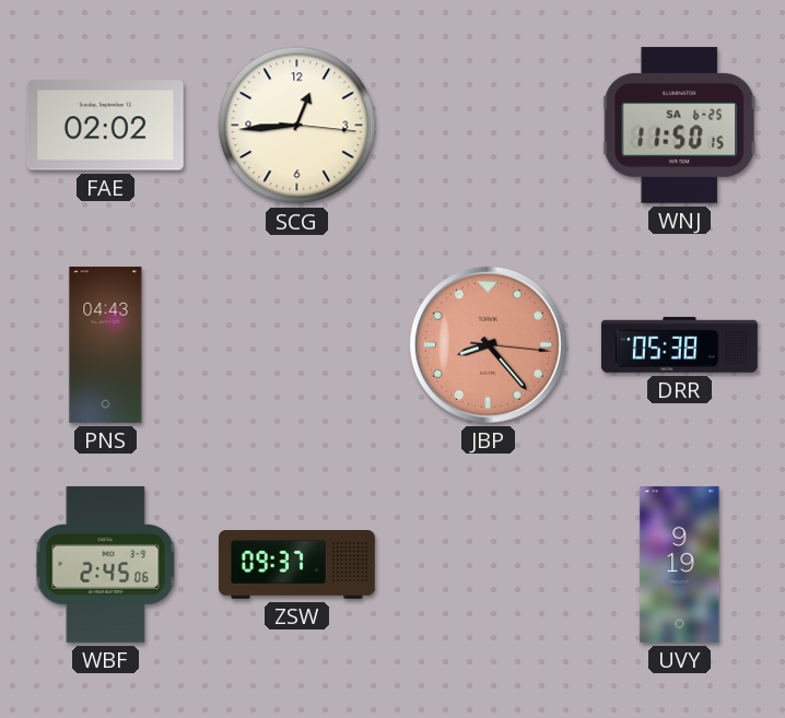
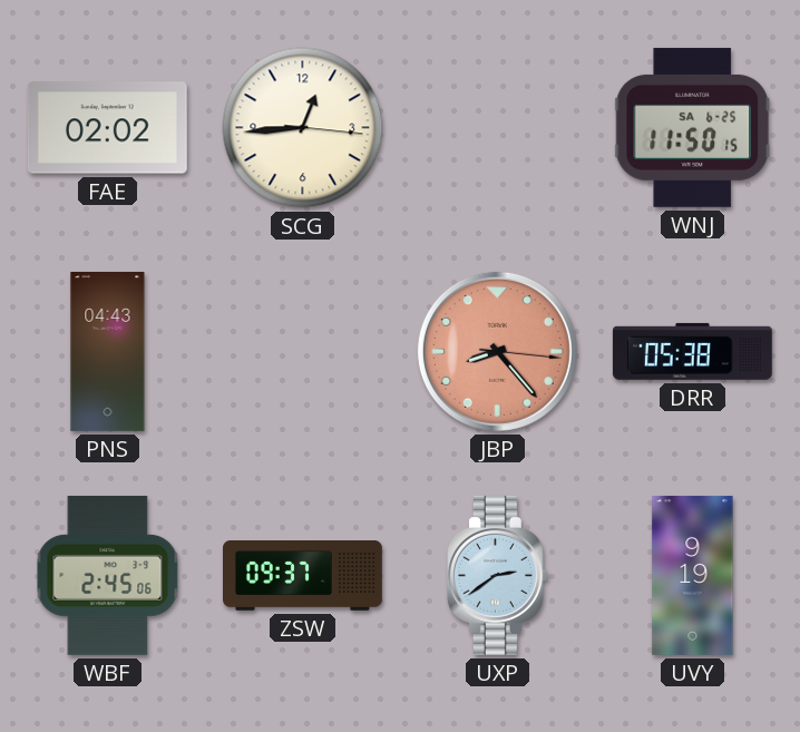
UXP: none -> 2:39 (497, 575)
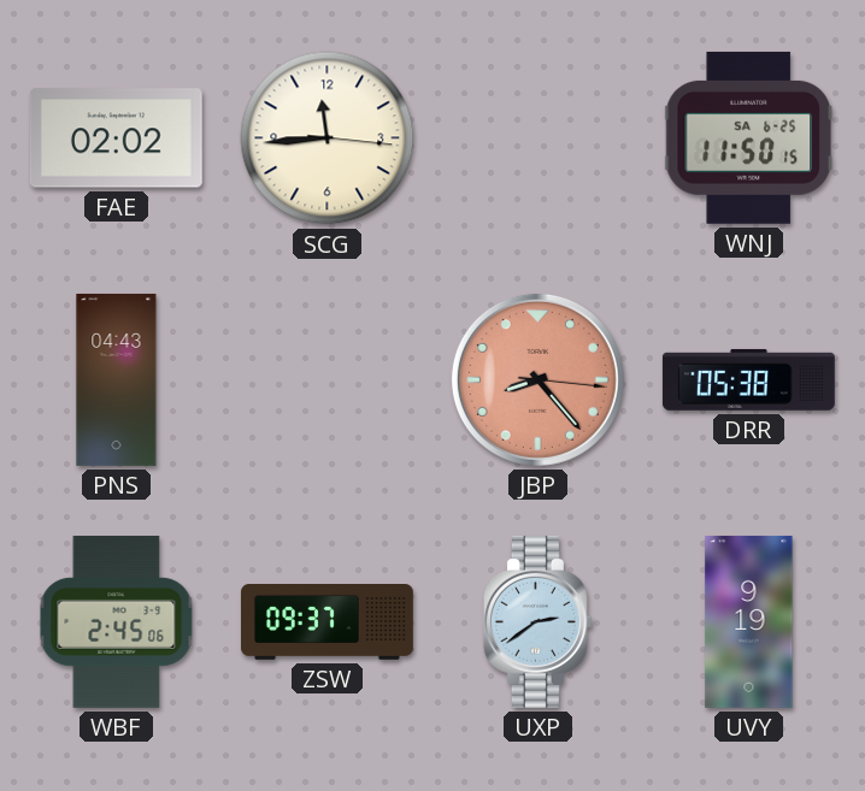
SCG: 12:44 -> 11:44 (328, 138)
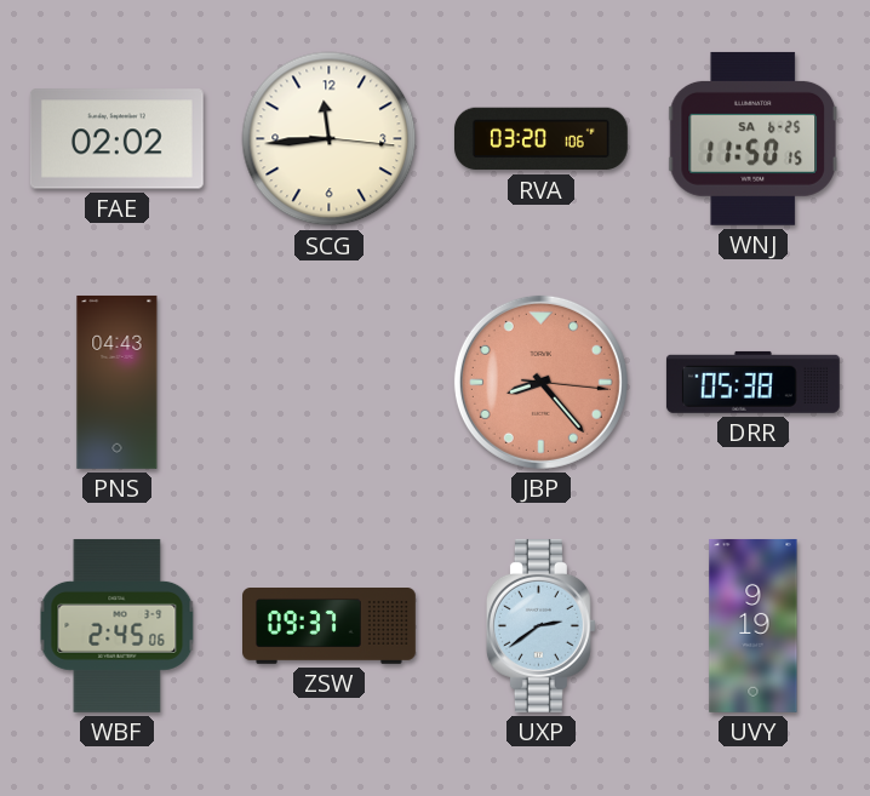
RVA: none -> 03:20 (540, 139)
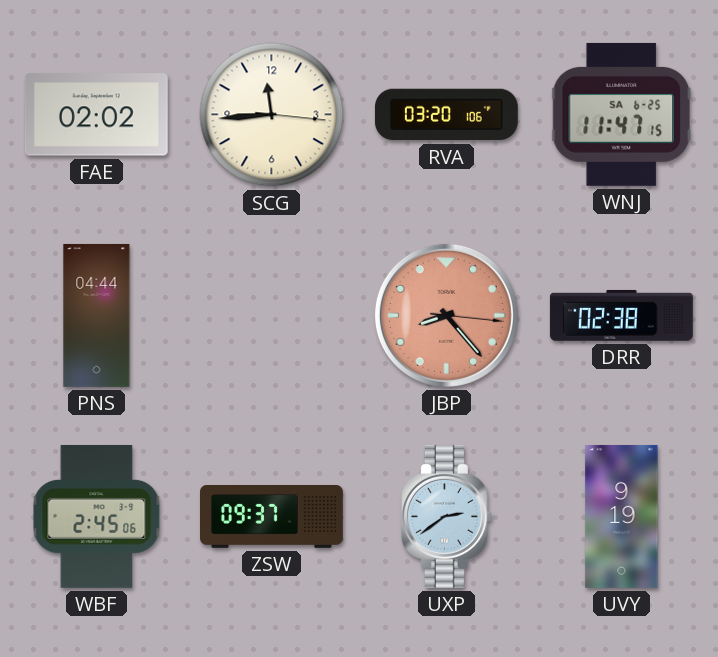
WNJ: 11:50 -> 11:47 (621, 114)
PNS: 04:43 -> 04:44 (97, 315)
DRR: 05:38 -> 02:38 (621, 315)
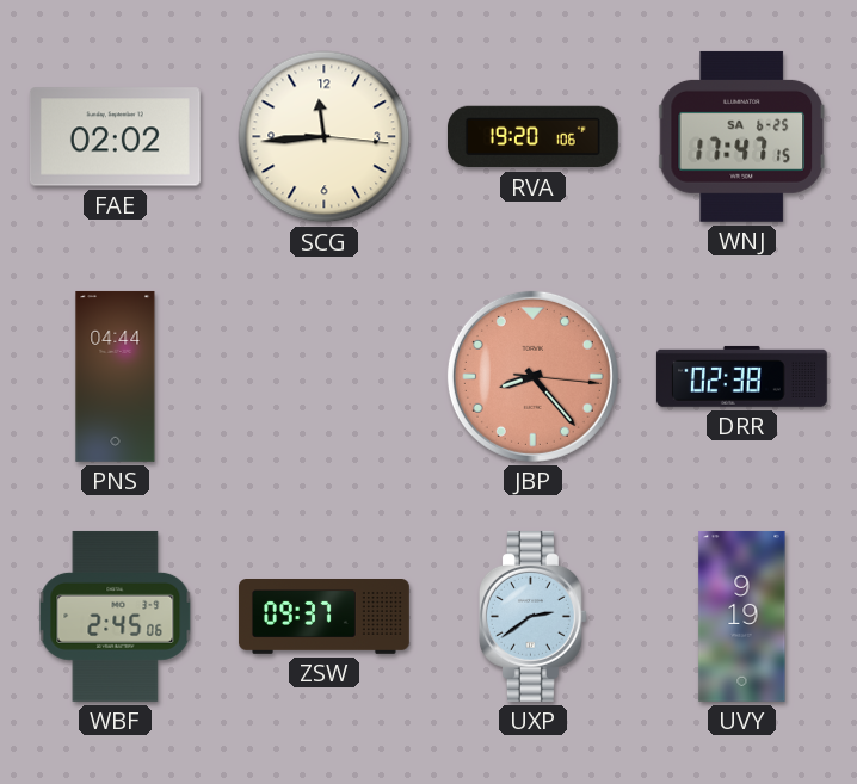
RVA: 03:20 -> 19:20 (532, 137)
WNJ: 11:47 -> 17:47 (741, 136)
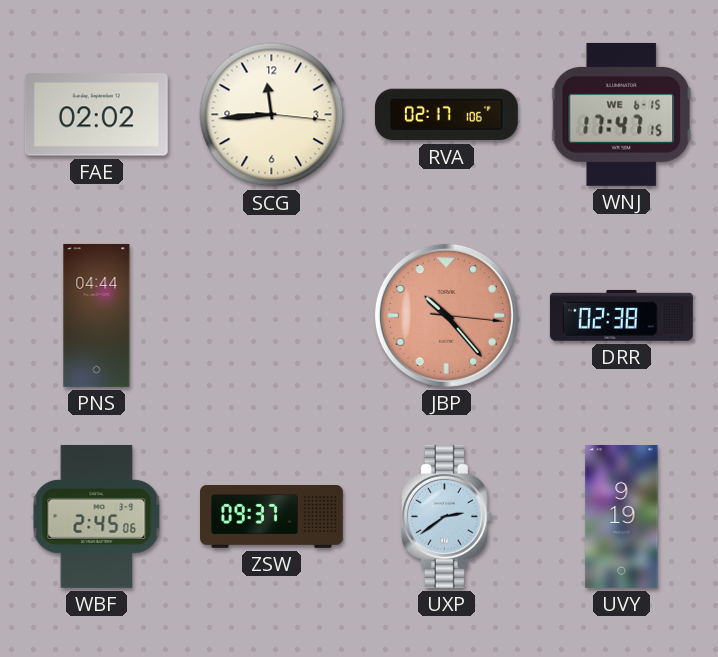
RVA: 19:20 -> 02:17 (446, 115)
WNJ date: SA 6-25 -> WE 6-15 (621, 114)
JBP: 8:23 -> 10:23 (446, 315)
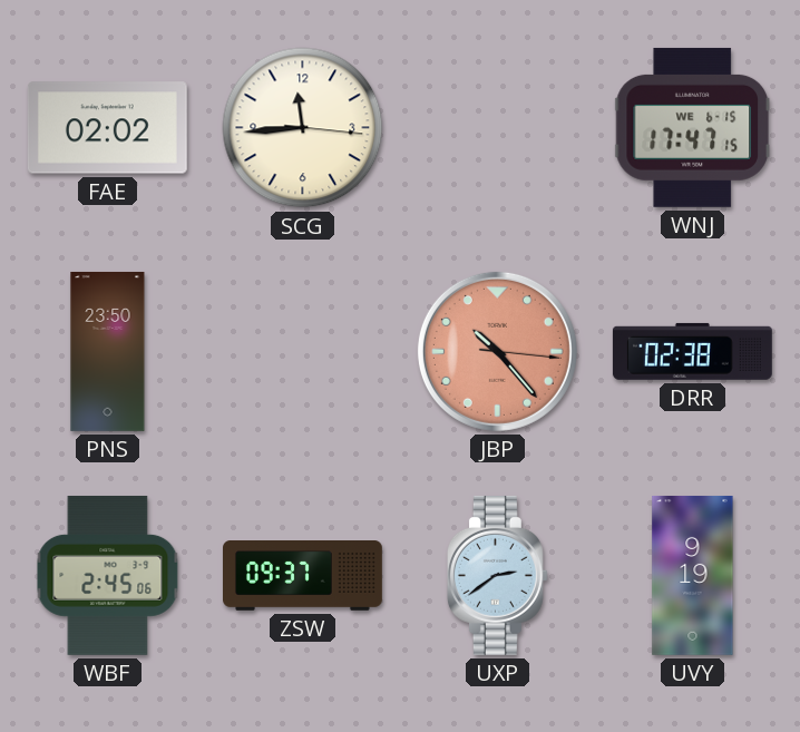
RVA: 02:17 -> none (446, 115)
PNS: 04:44 -> 23:50 (108, 351)
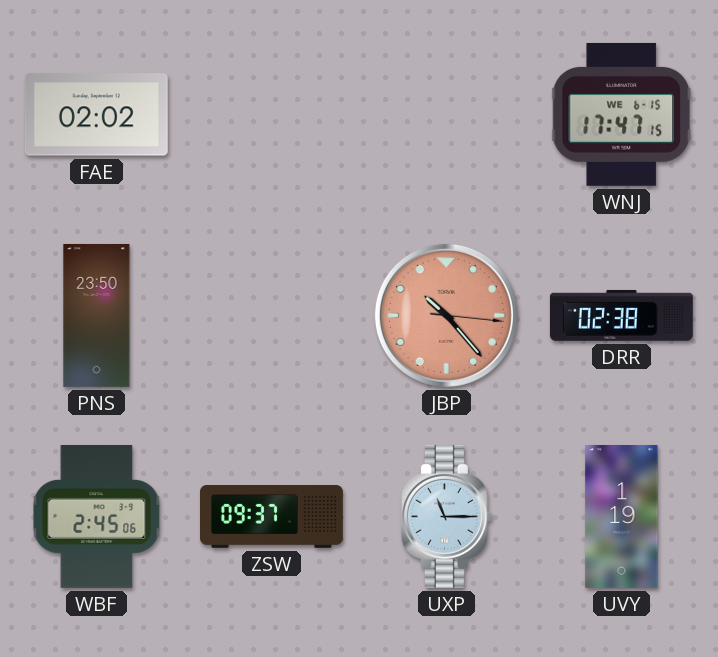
SCG: 11:44 -> none (303, 128)
UXP: 2:39 -> 11:15 (446, 516)
UVY: 9:19 -> 1:19 (622, 516)
